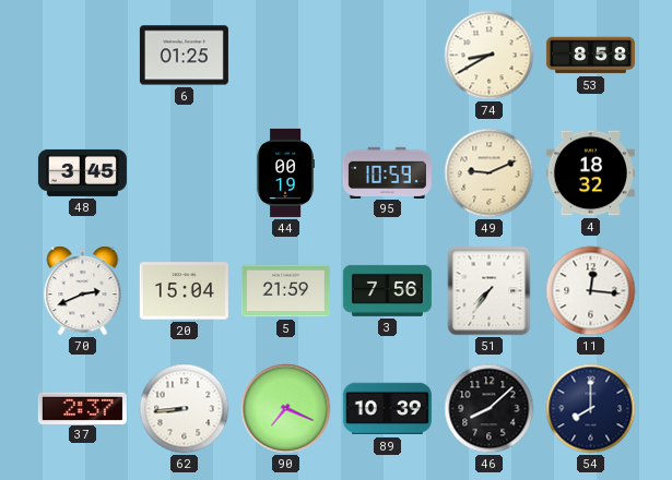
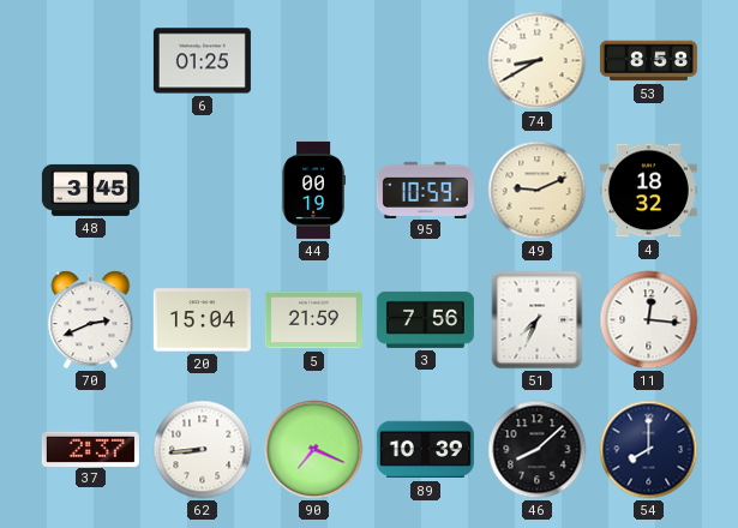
51: 7:36 -> 7:34 (538, 320)
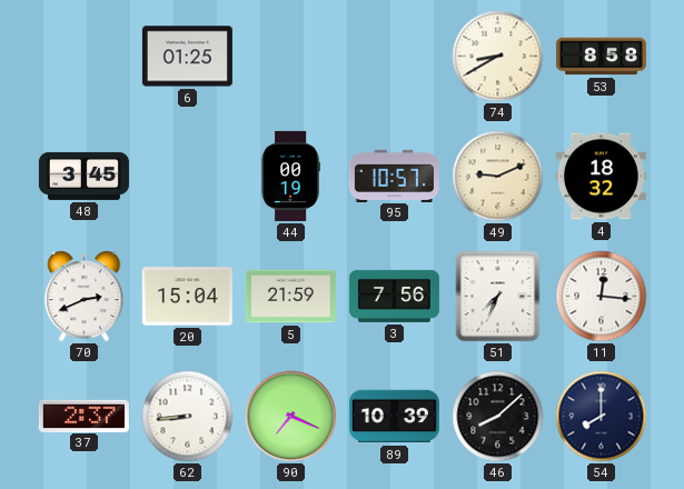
95: 10:59 -> 10:57 (394, 176)
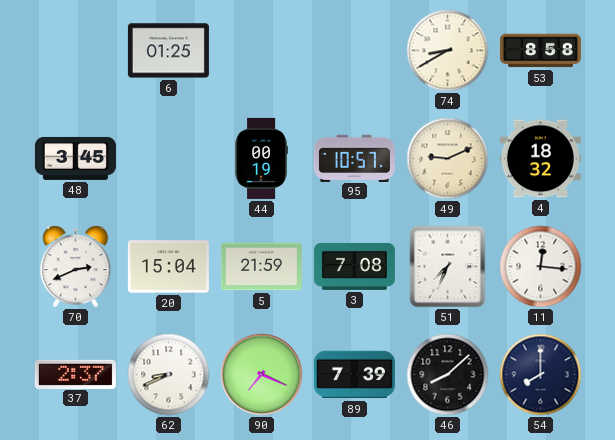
3: 7:56 -> 7:08 (354, 266)
62: 8:44 -> 8:41 (169, 375)
89: 10:39 -> 7:39 (354, 375)
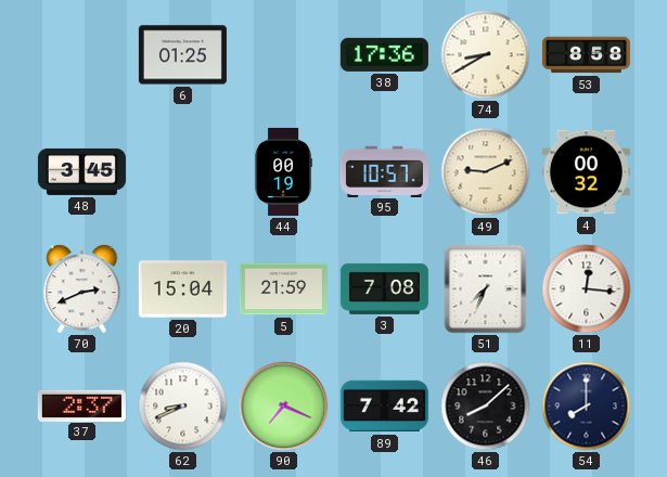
38: none -> 17:36 (384, 54)
4: 18:32 -> 00:32 (586, 172)
89: 7:39 -> 7:42 (384, 407)
